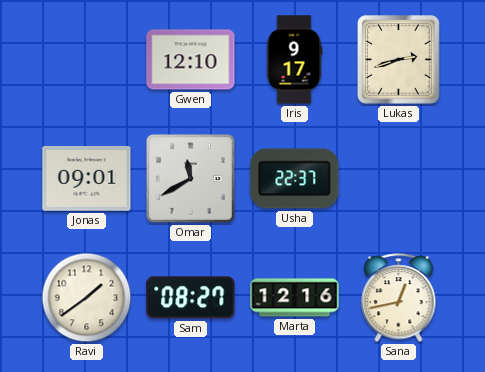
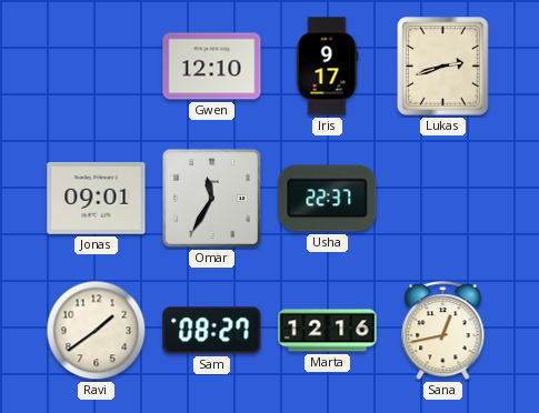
Omar: 11:40 -> 11:35 (211, 198)
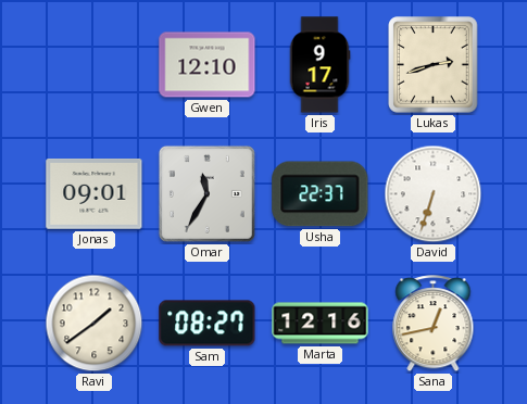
David: none -> 6:33 (434, 194)
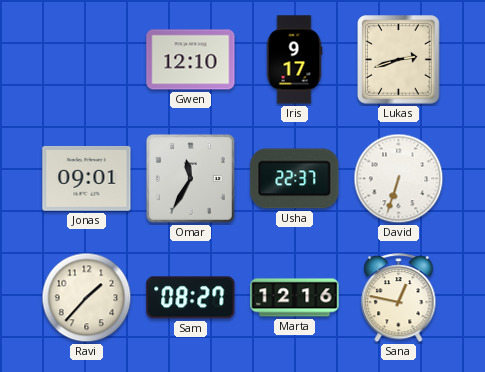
Ravi: 1:39 -> 1:37 (87, 298)
Sana: 12:43 -> 12:47 (399, 298)
